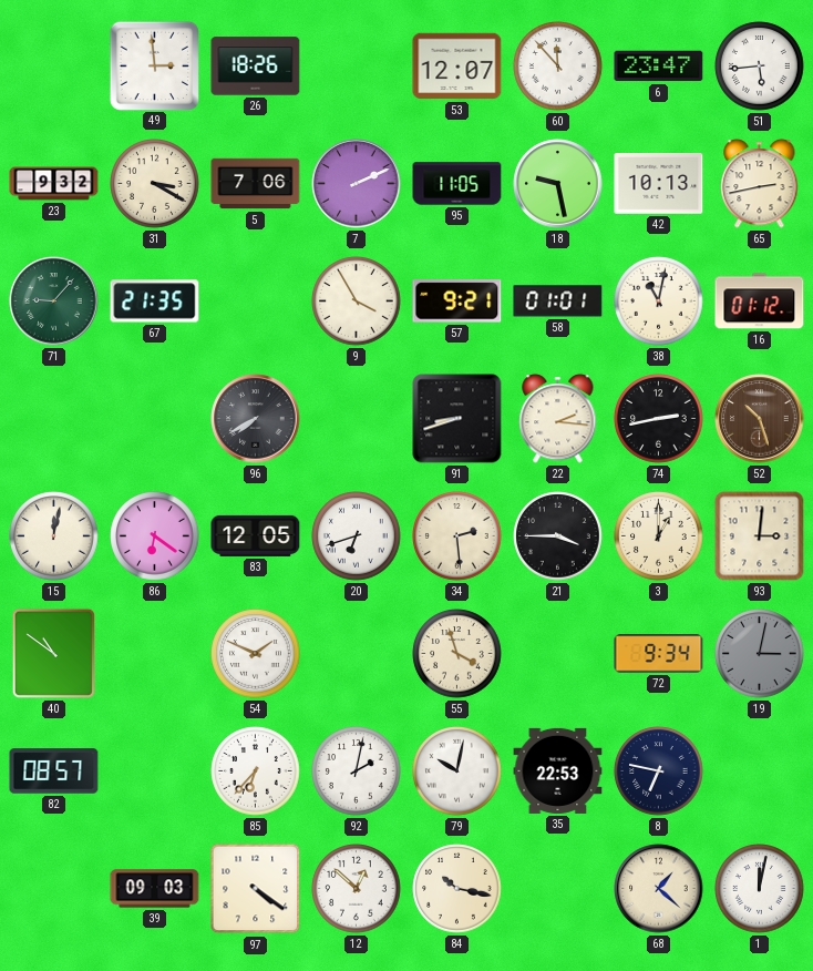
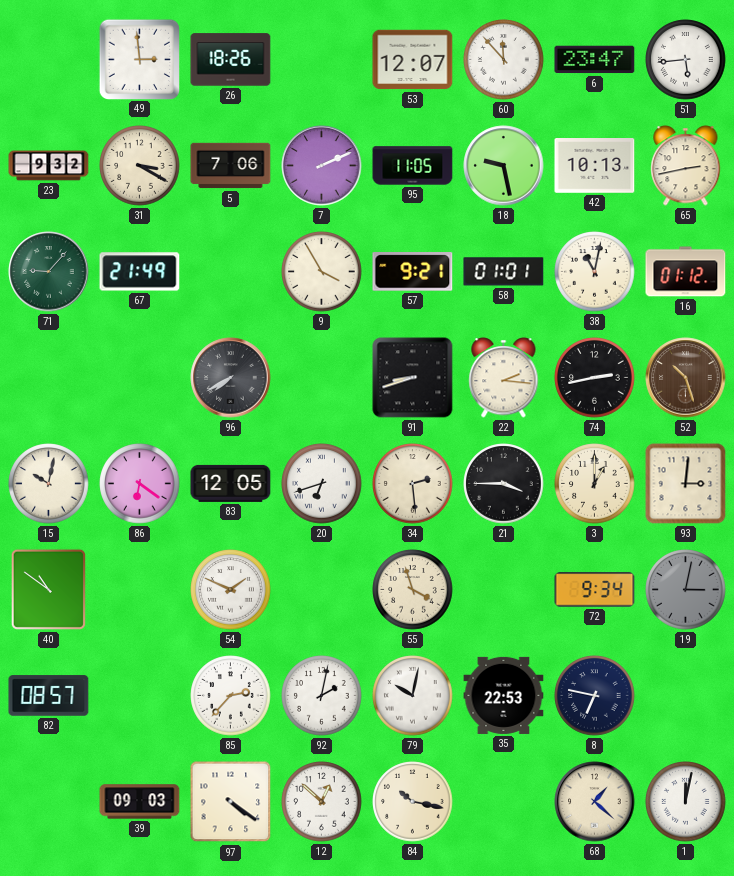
67: 21:35 -> 21:49 (140, 272)
15: 12:02 -> 10:02 (49, 484)
85: 6:37 -> 2:37 (231, 696)
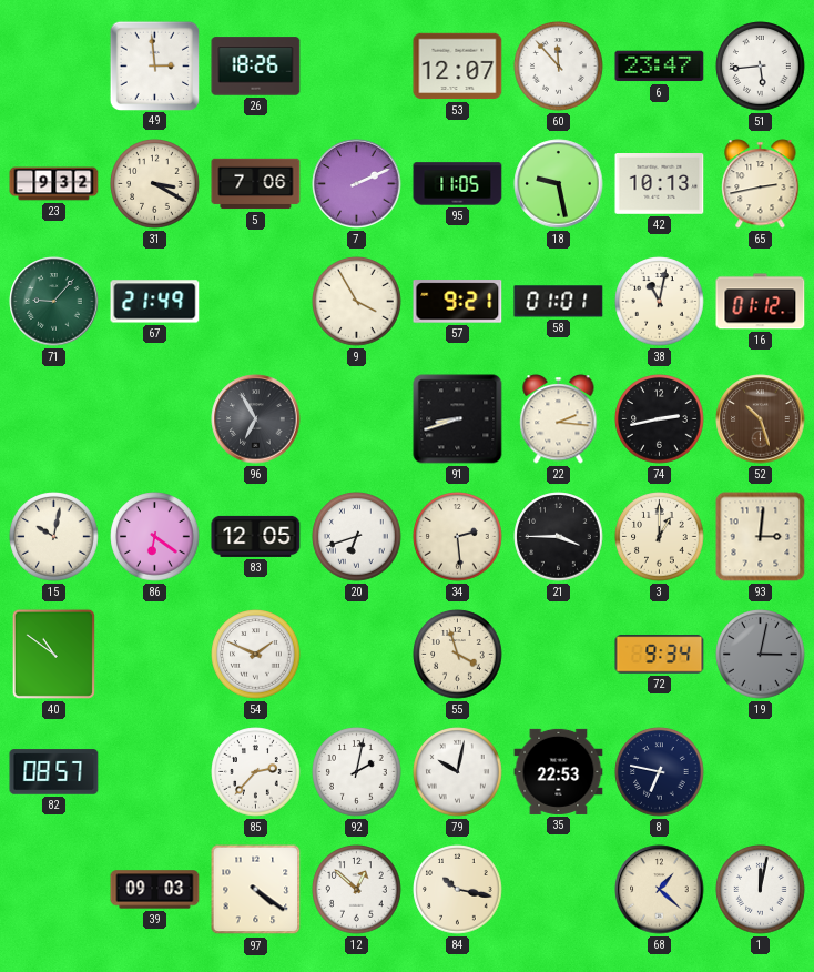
96: 7:40 -> 6:55 (256, 419)
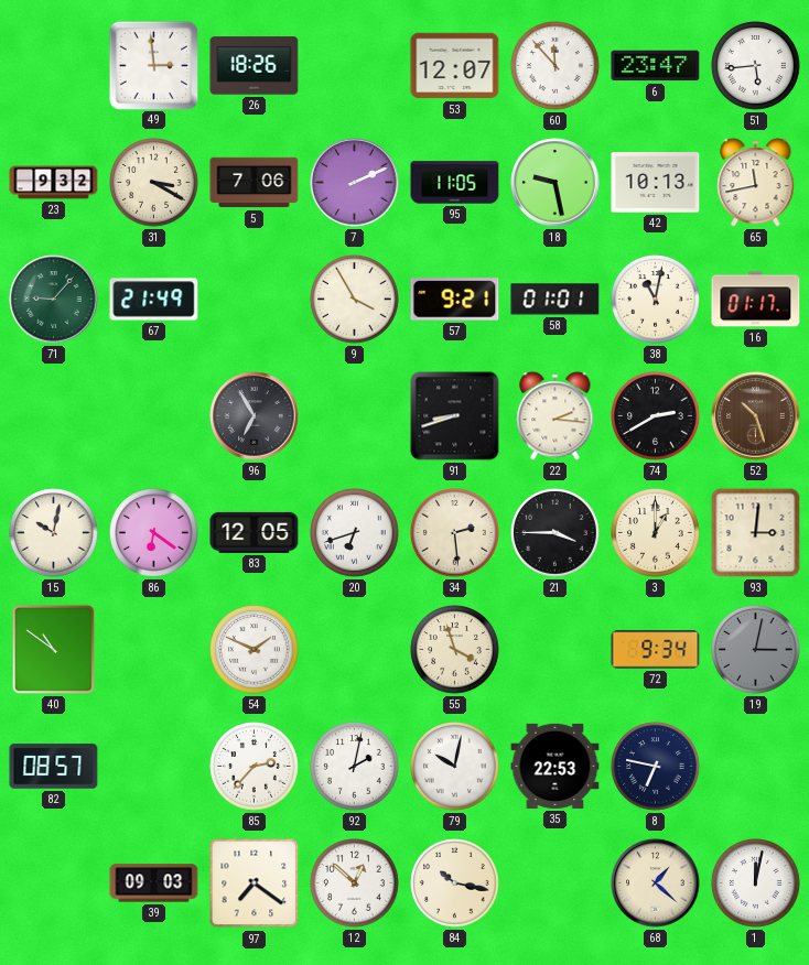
65: 2:43 -> 11:43 (756, 183)
16: 01:12 -> 01:17 (756, 300)
74: 2:43 -> 2:40 (656, 416)
97: 4:21 -> 7:21 (255, 883)
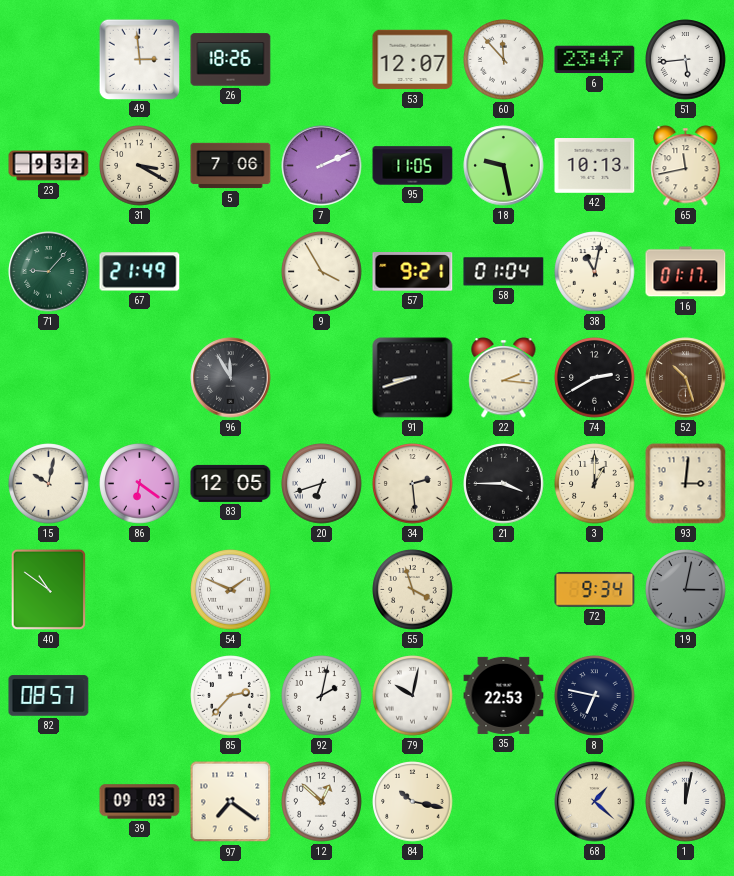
58: 01:01 -> 01:04 (504, 272)
96: 6:55 -> 11:55 (231, 378)
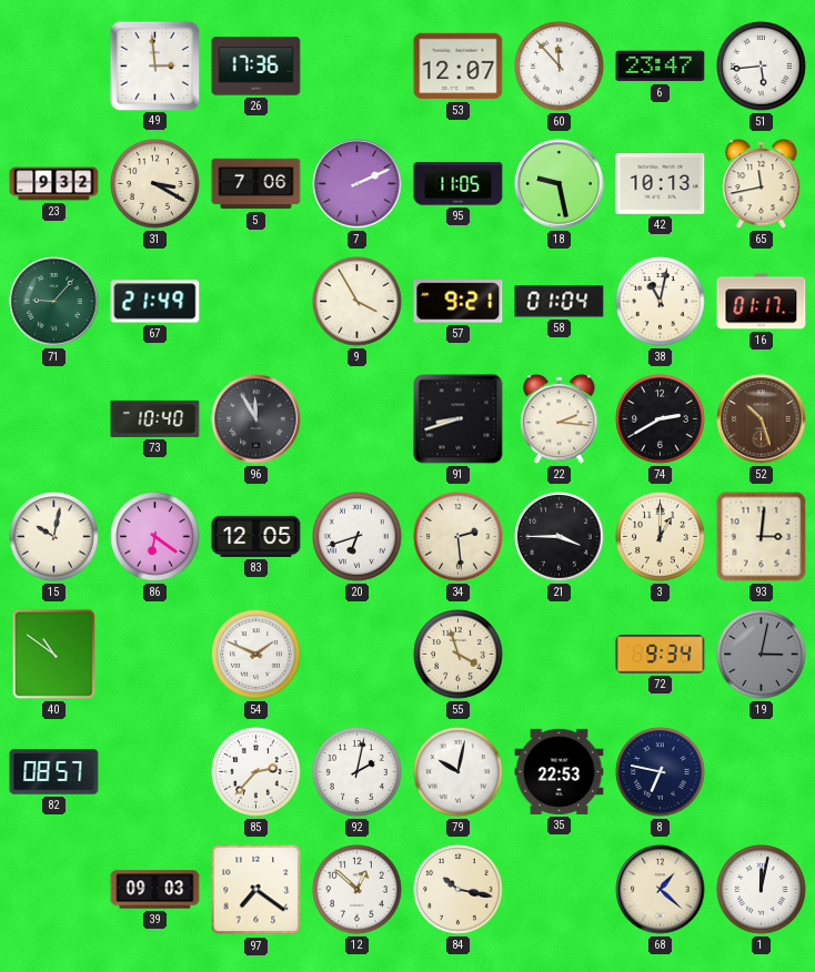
26: 18:26 -> 17:36 (256, 67)
73: none -> 10:40 (155, 418)
